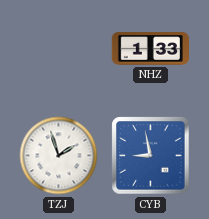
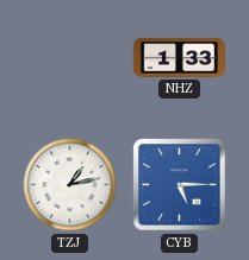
TZJ: 1:57 -> 1:13 (70, 185)
CYB: 8:58 -> 5:15 (180, 185)
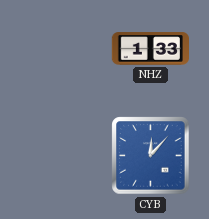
TZJ: 1:13 -> none (70, 185)
CYB: 5:15 -> 12:07 (151, 156)
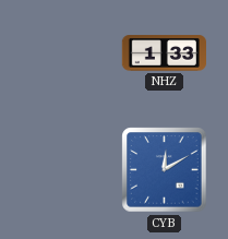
CYB: 12:07 -> 12:10 (165, 170)
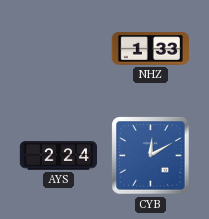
AYS: none -> 2:24 (59, 156)
